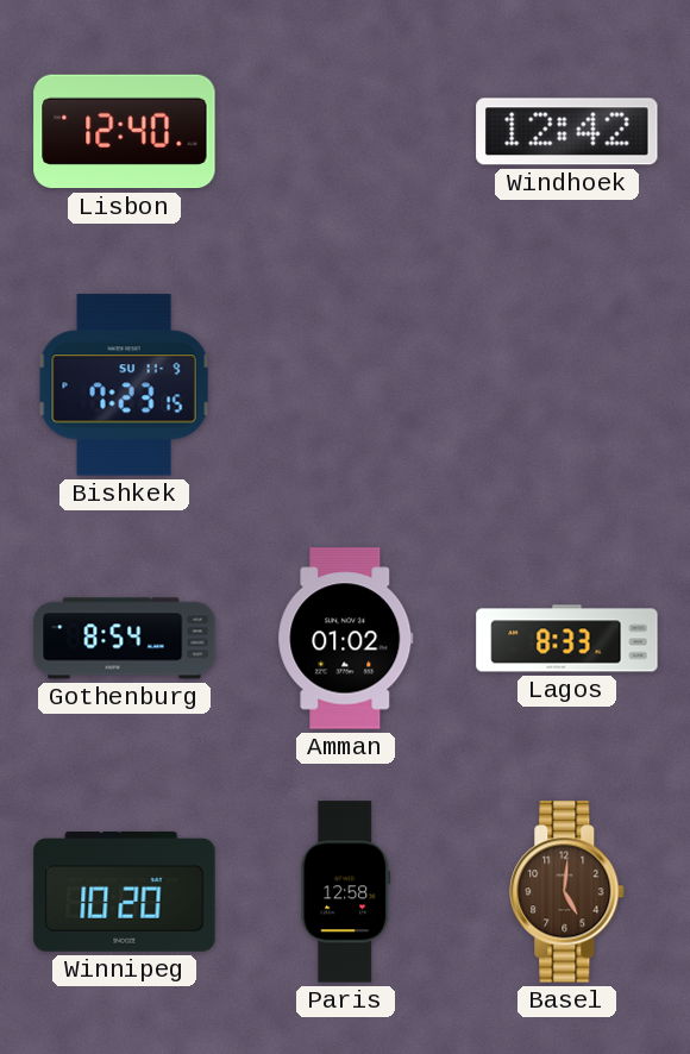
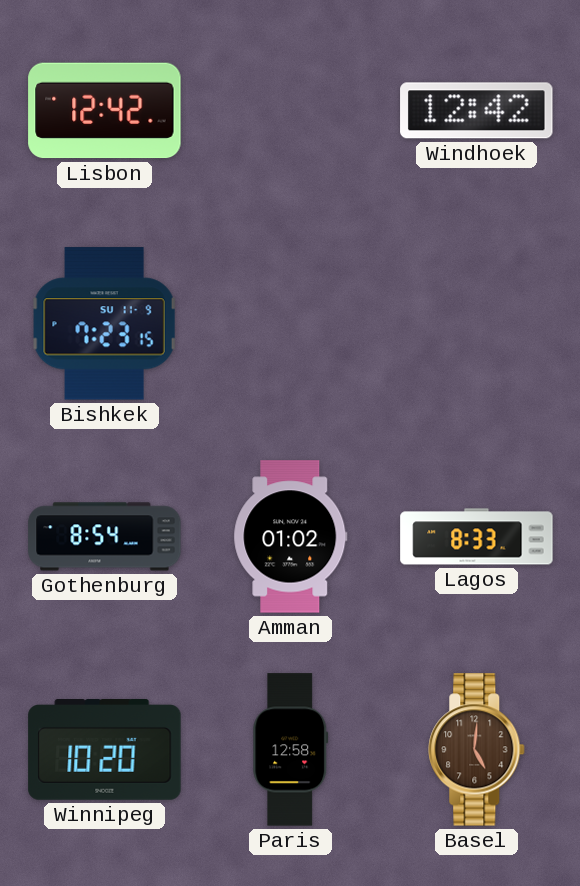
Lisbon: 12:40 -> 12:42 (105, 111)
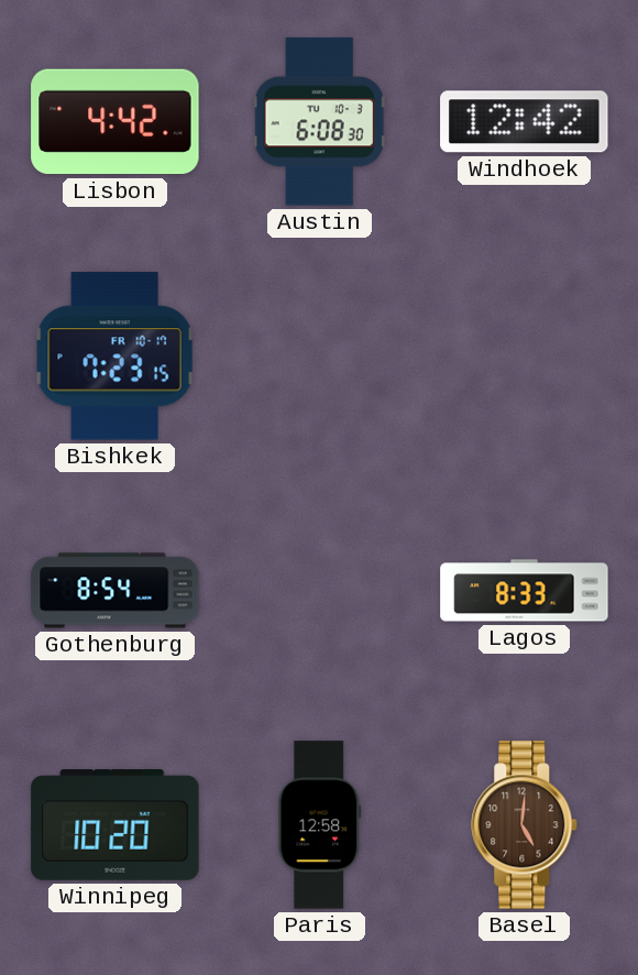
Lisbon: 12:42 -> 4:42 (116, 122)
Austin: none -> 6:08 (319, 122)
Bishkek date: SU 11-9 -> FR 10-17 (114, 357)
Amman: 01:02 -> none (291, 537)
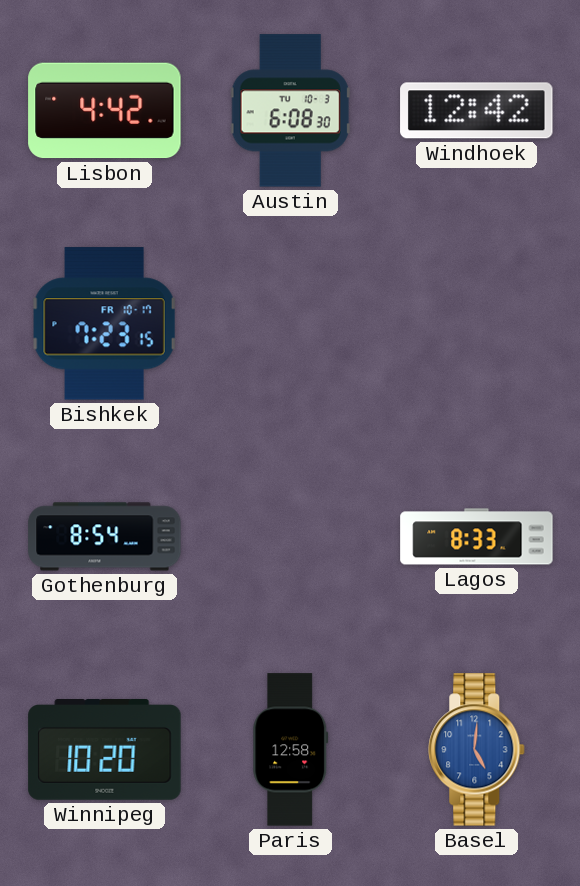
Basel dial: brown -> blue (477, 750)
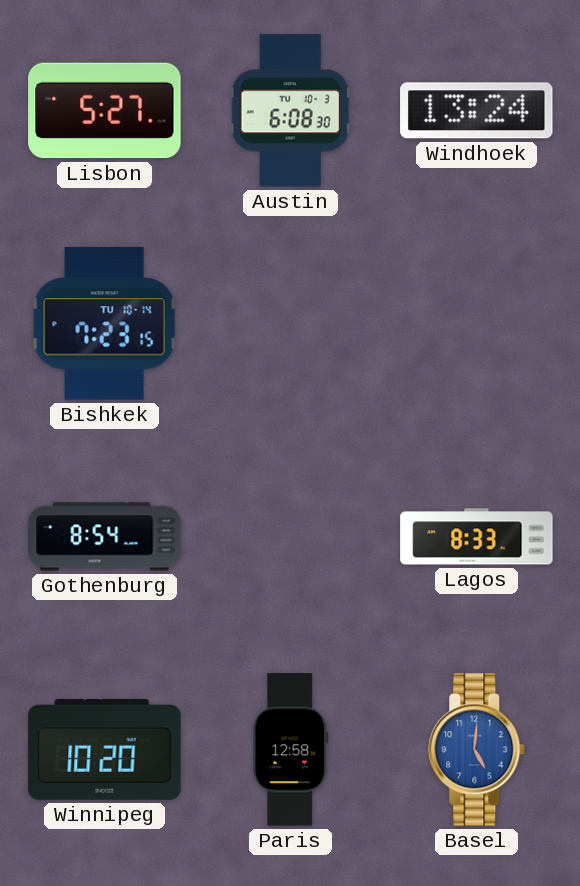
Lisbon: 4:42 -> 5:27 (105, 111)
Windhoek: 12:42 -> 13:24 (477, 111)
Bishkek date: FR 10-17 -> TU 10-14 (104, 324)
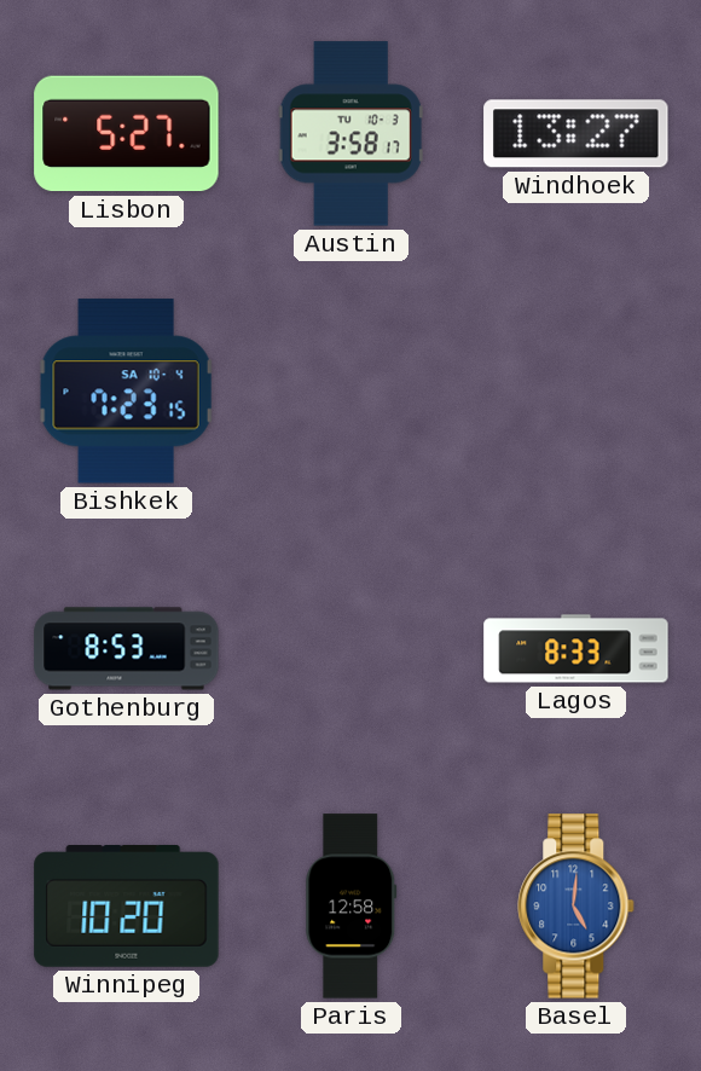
Austin: 6:08 -> 3:58 (350, 134)
Windhoek: 13:24 -> 13:27 (577, 134)
Bishkek date: TU 10-14 -> SA 10-4 (126, 392)
Gothenburg: 8:54 -> 8:53 (127, 649)
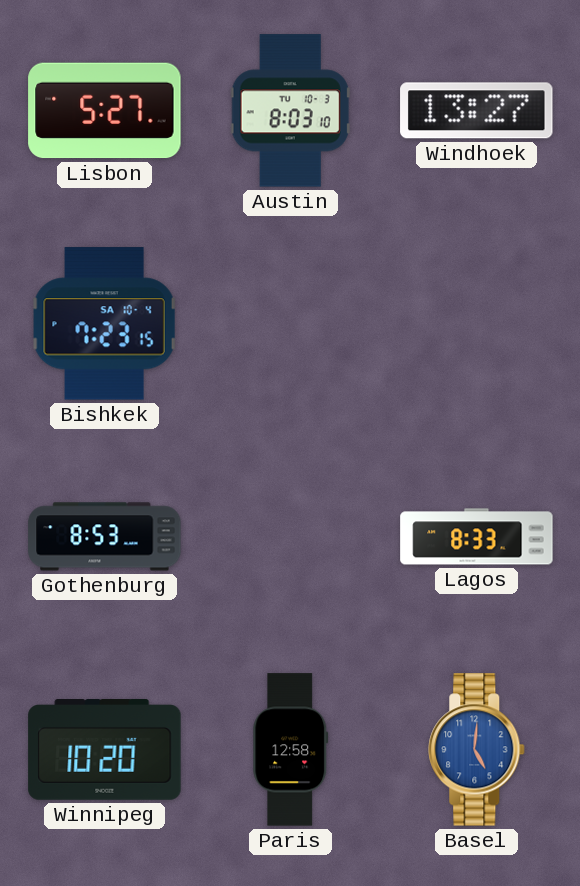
Austin: 3:58 -> 8:03 (290, 111)
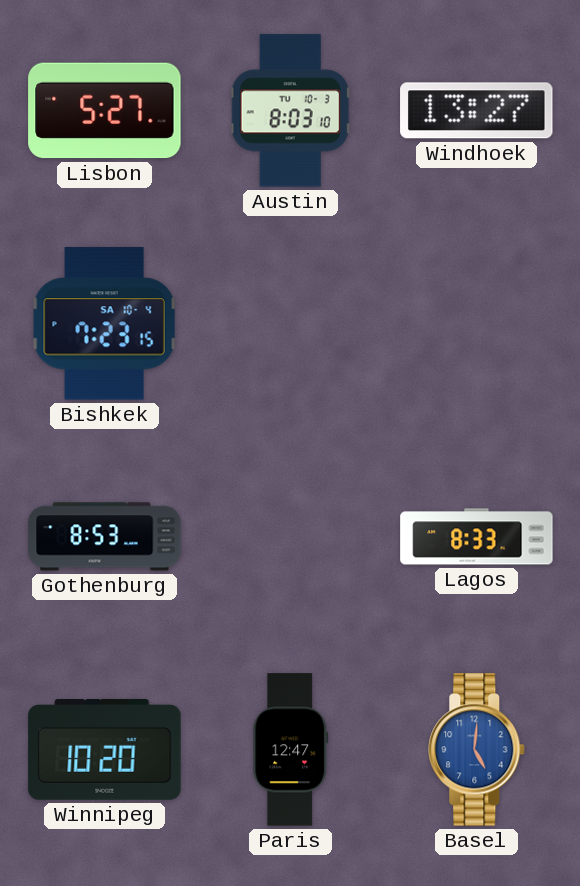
Paris: 12:58 -> 12:47 (291, 750)
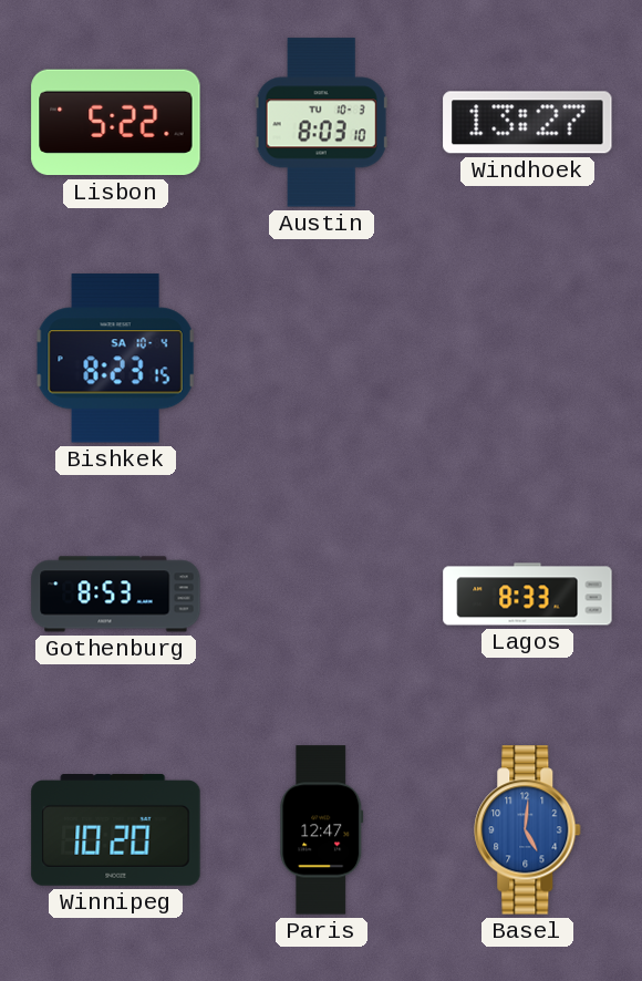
Lisbon: 5:27 -> 5:22 (116, 123)
Bishkek: 7:23 -> 8:23 (115, 359)
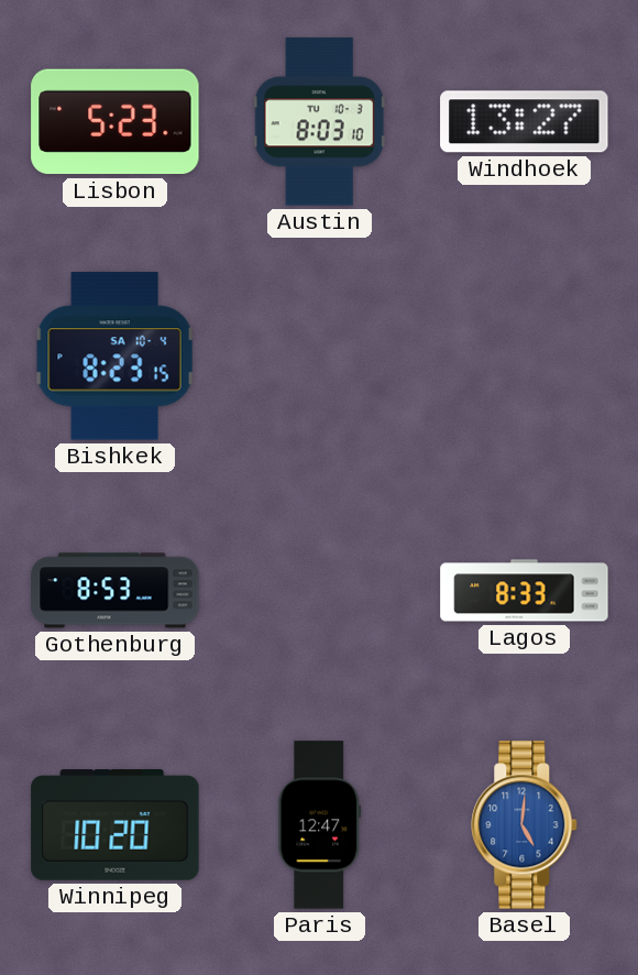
Lisbon: 5:22 -> 5:23 (116, 122)
